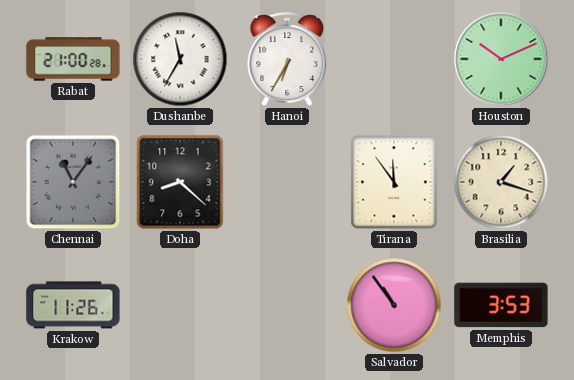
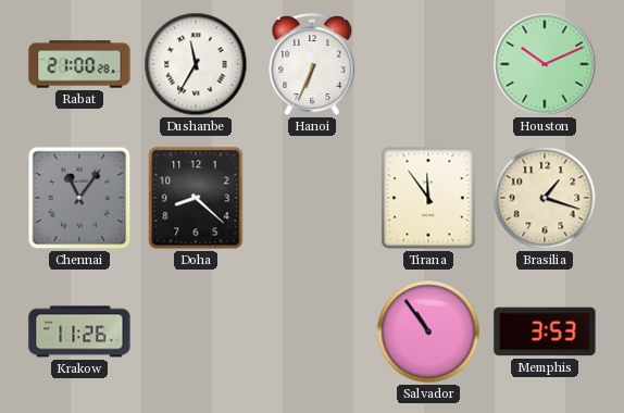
Hanoi: 6:35 -> 6:34 (312, 65)
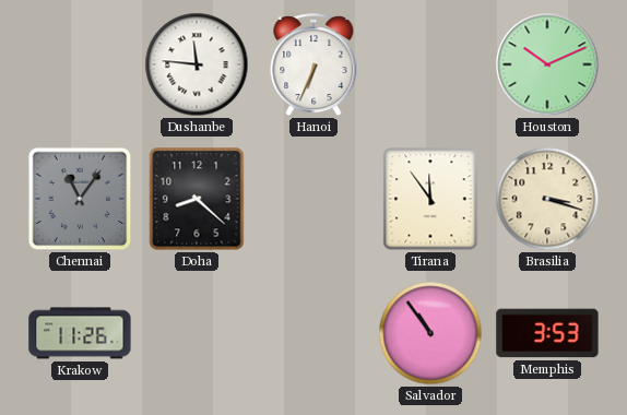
Rabat: 21:00 -> none (79, 64)
Dushanbe: 11:35 -> 11:46 (197, 64)
Brasilia: 1:18 -> 3:18 (547, 199)
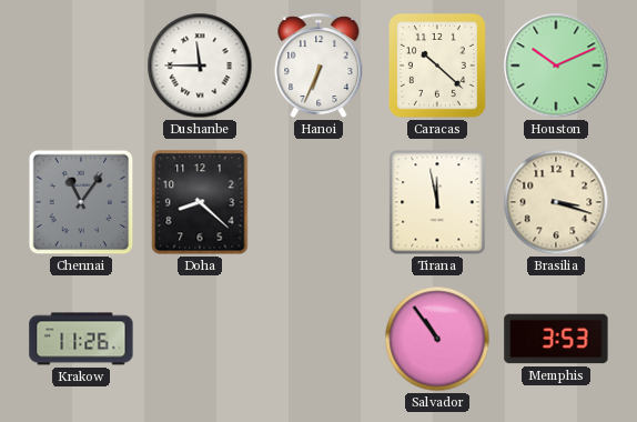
Dushanbe: 11:46 -> 11:45 (200, 66)
Caracas: none -> 10:22 (437, 66)
Tirana: 11:54 -> 11:58 (437, 202)
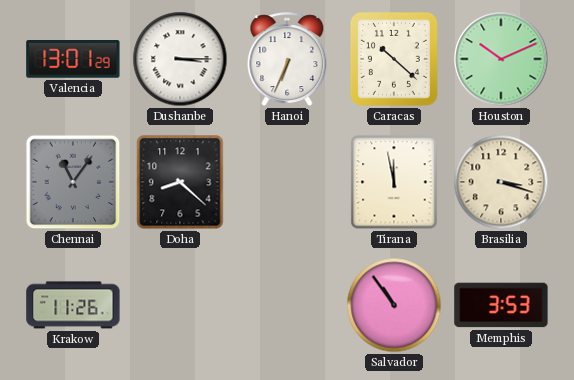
Valencia: none -> 13:01 (73, 60)
Dushanbe: 11:45 -> 3:15 (180, 59)
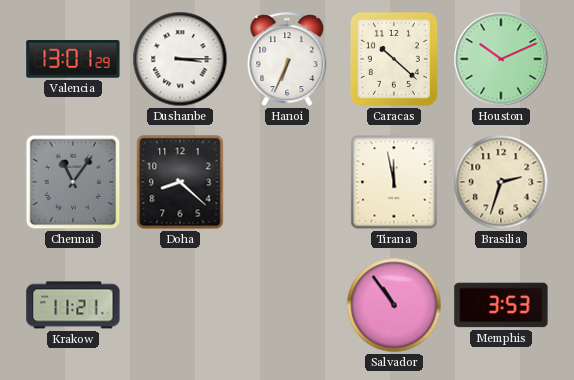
Brasilia: 3:18 -> 2:33 (501, 182)
Krakow: 11:26 -> 11:21 (73, 305)
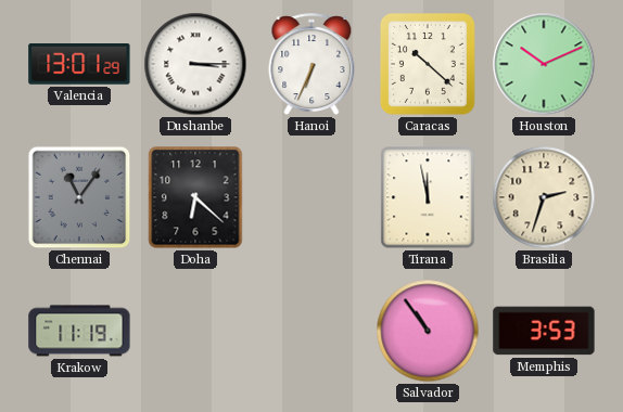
Doha: 8:22 -> 6:22 (195, 197)
Krakow: 11:21 -> 11:19 (79, 331)
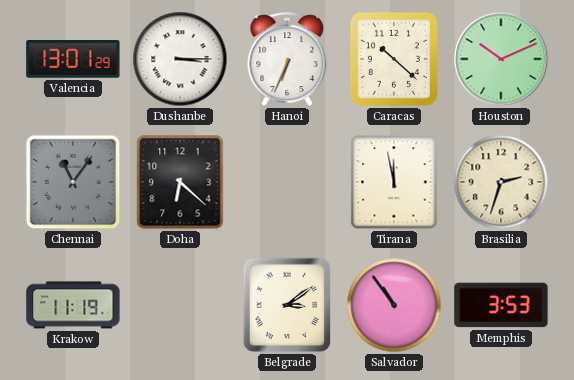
Belgrade: none -> 3:09 (287, 305)
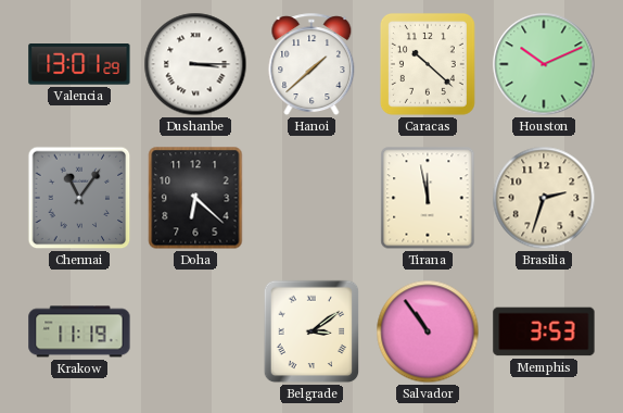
Hanoi: 6:34 -> 1:38 (311, 65)
